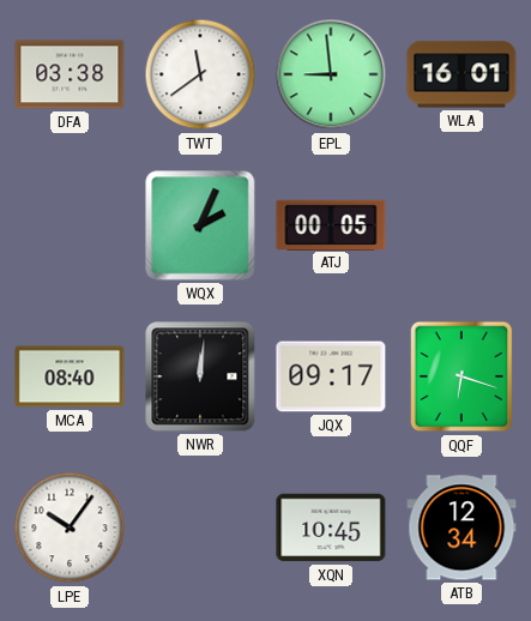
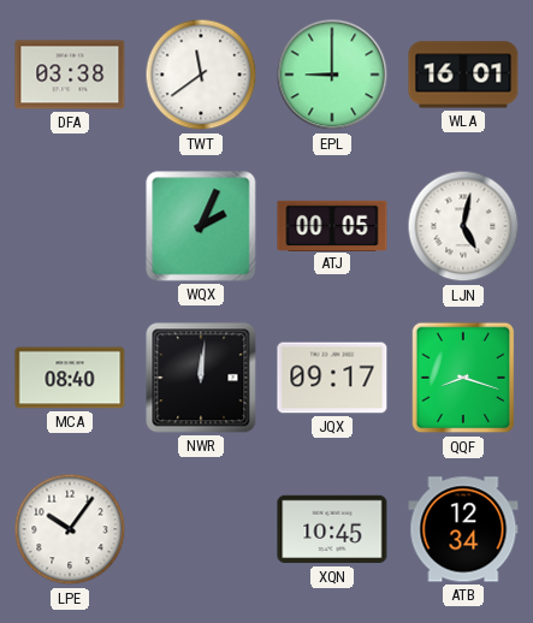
EPL: 8:59 -> 9:00 (332, 75)
LJN: none -> 5:02 (463, 226)
QQF: 6:18 -> 8:18 (463, 378)
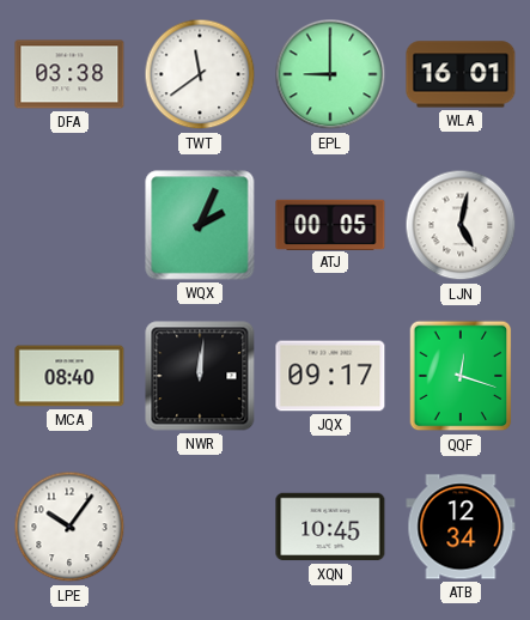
QQF: 8:18 -> 12:18 (461, 376)
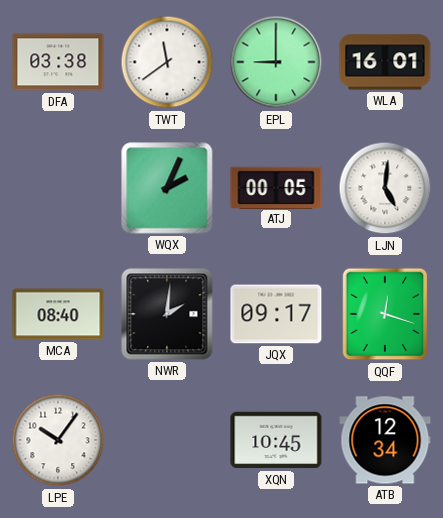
LJN: 5:02 -> 5:01 (385, 188)
NWR: 12:01 -> 2:01 (167, 314)
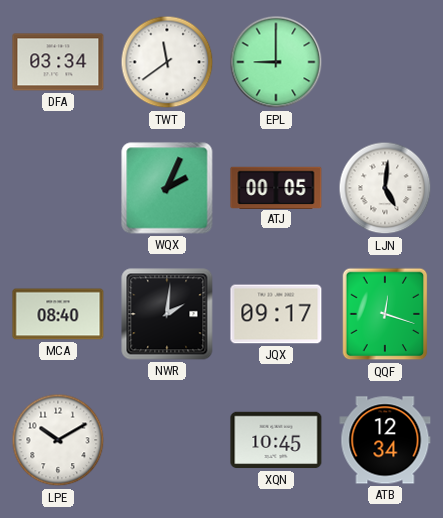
DFA: 03:38 -> 03:34 (58, 62)
WLA: 16:01 -> none (385, 62)
LPE: 10:06 -> 10:10 (58, 440)
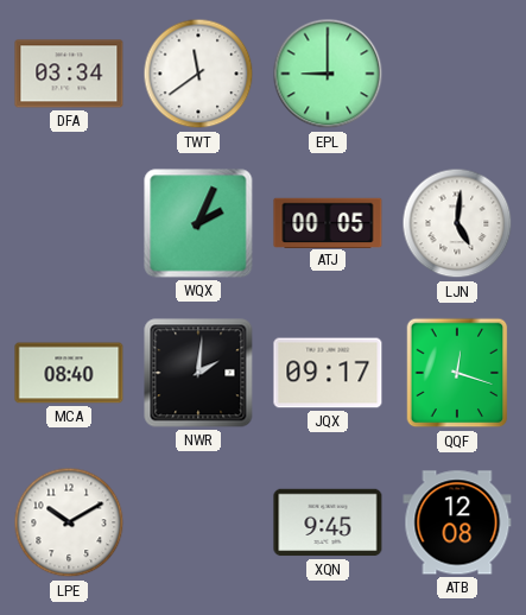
XQN: 10:45 -> 9:45 (328, 522)
ATB: 12:34 -> 12:08 (457, 522)
